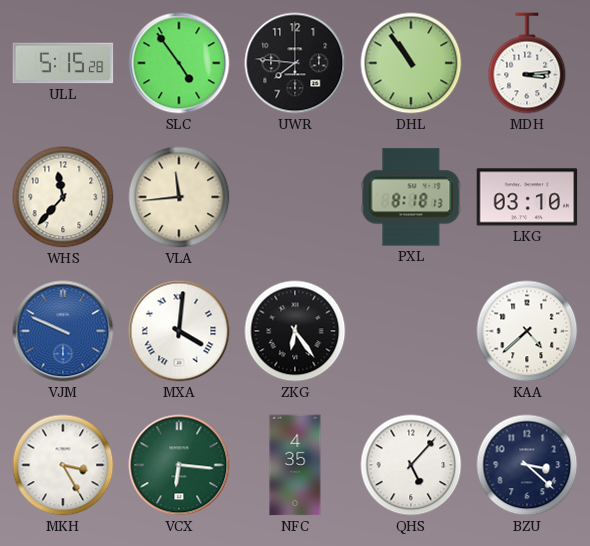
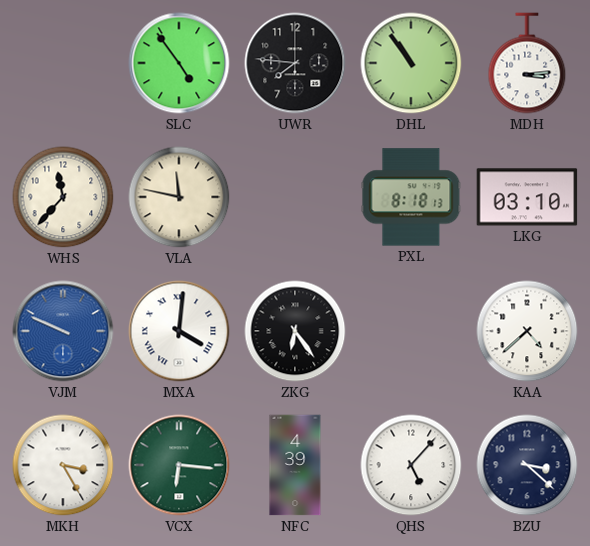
ULL: 5:15 -> none (63, 63)
VLA: 11:44 -> 11:47 (179, 197)
NFC: 4:35 -> 4:39 (295, 465)
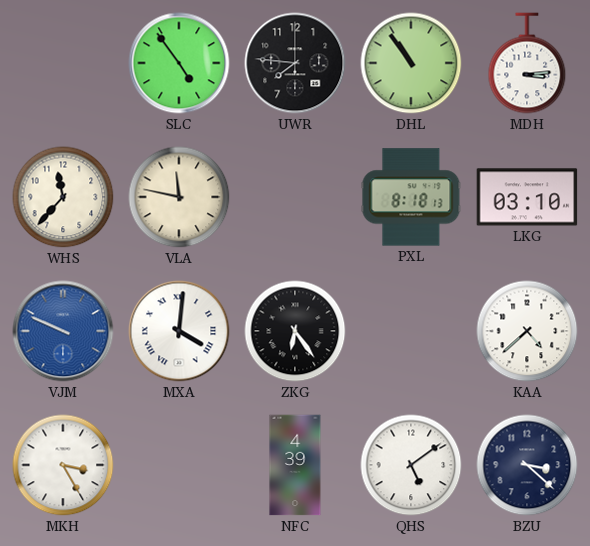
VCX: 6:16 -> none (179, 465)
QHS: 5:07 -> 5:09 (411, 465)
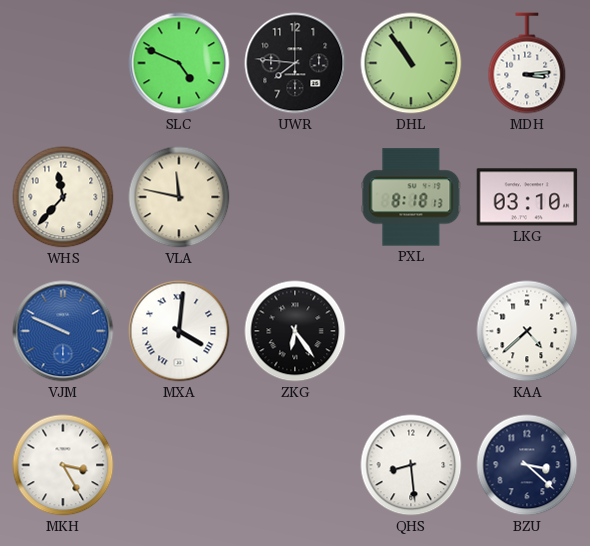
SLC: 4:54 -> 4:49 (179, 63)
NFC: 4:39 -> none (295, 465)
QHS: 5:09 -> 8:29 (411, 465)
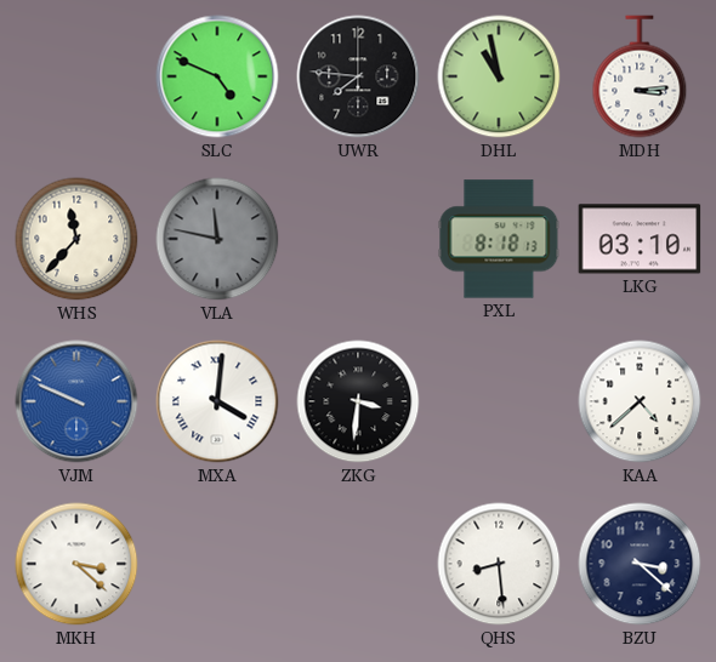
DHL: 10:54 -> 10:58 (499, 76)
VLA dial: cream -> grey (217, 239)
ZKG: 6:24 -> 3:31 (358, 401)
MKH: 3:25 -> 3:22 (76, 564)
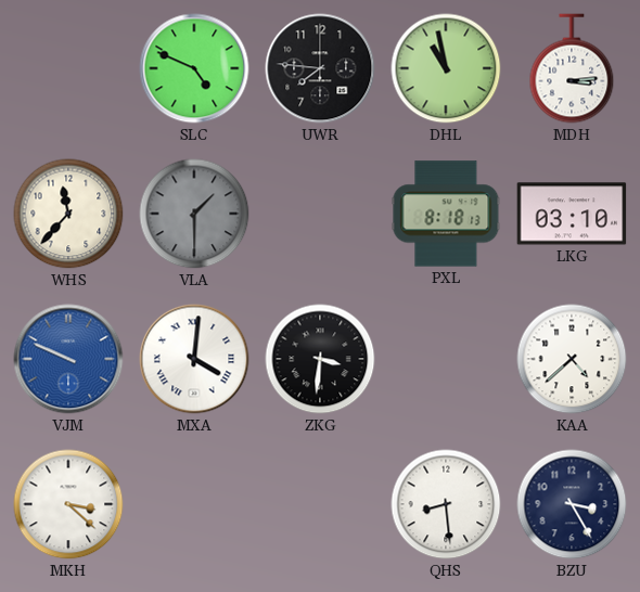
VLA: 11:47 -> 1:30 (194, 214)
BZU: 3:22 -> 3:25 (572, 504)
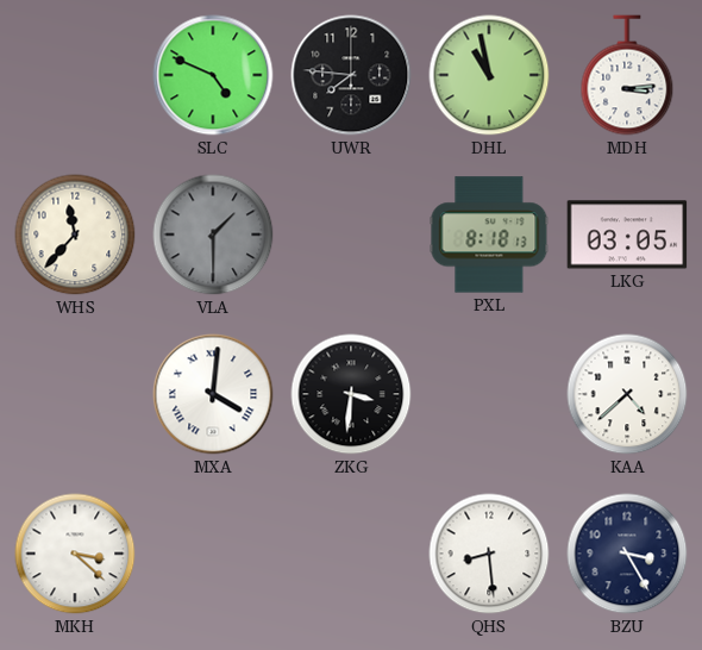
LKG: 03:10 -> 03:05 (627, 235)
VJM: 9:49 -> none (68, 359)
